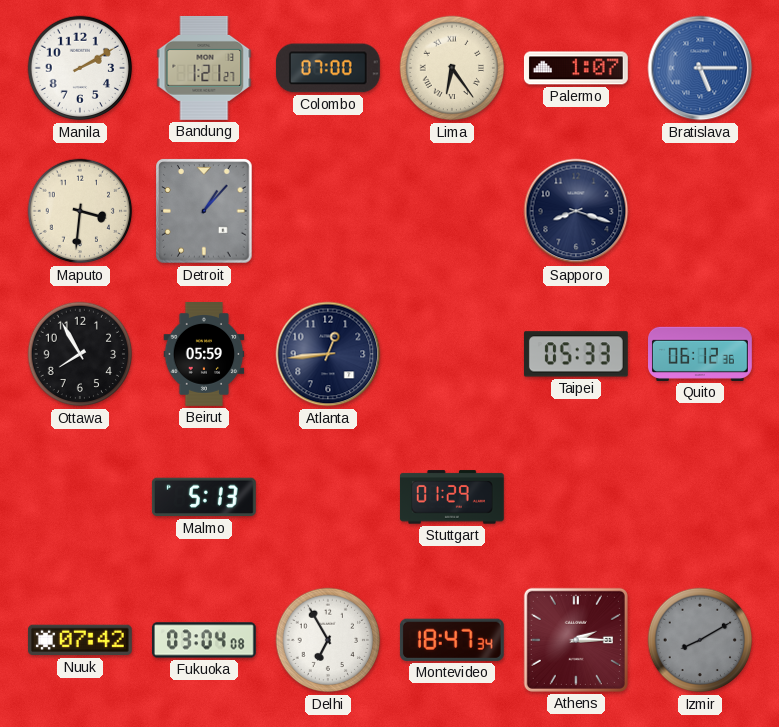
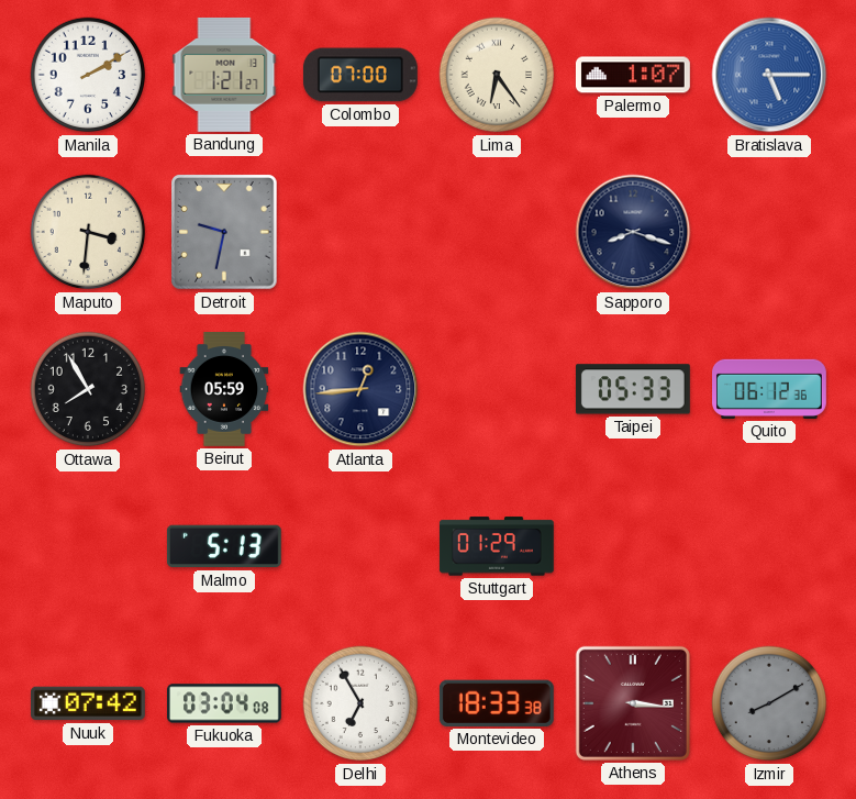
Detroit: 1:07 -> 9:32 (224, 232)
Montevideo: 18:47 -> 18:33 (497, 703)
Athens: 2:15 -> 3:16 (633, 703)
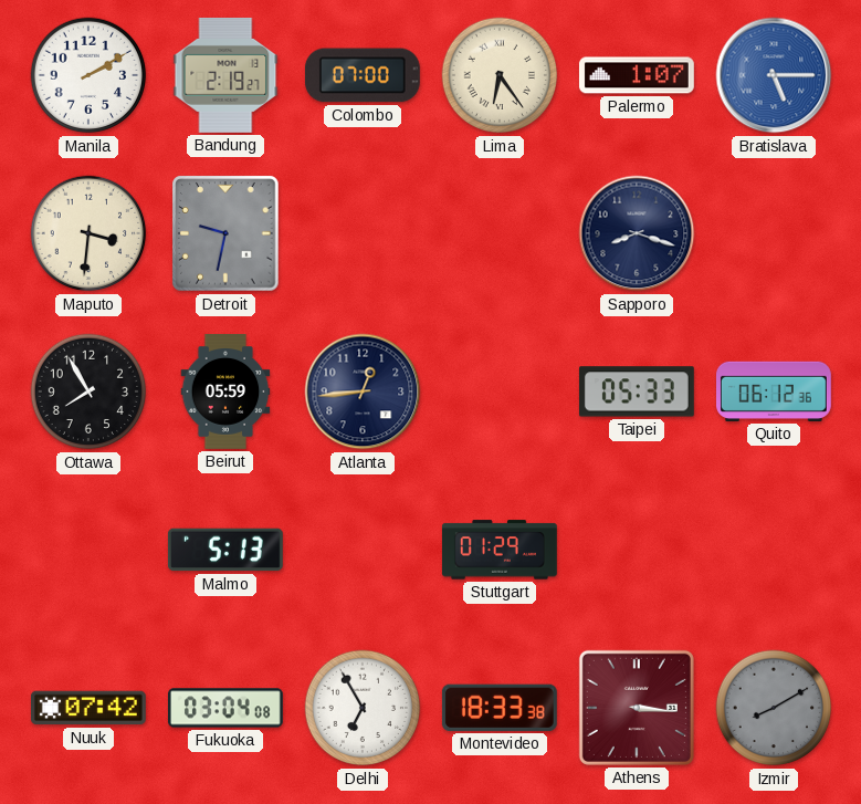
Bandung: 1:21 -> 2:19 (225, 75)
